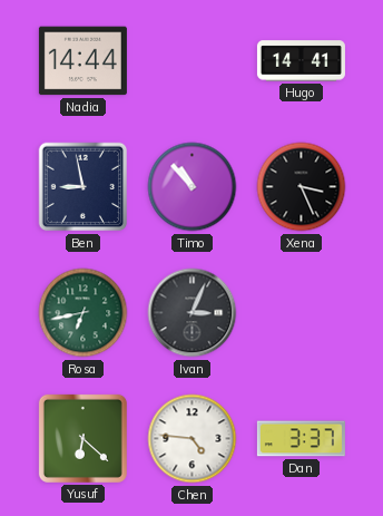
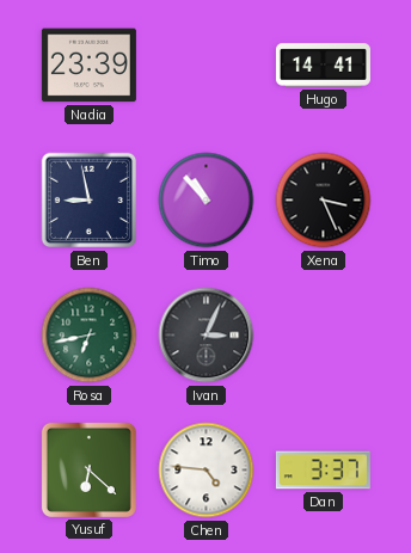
Nadia: 14:44 -> 23:39 (88, 66)
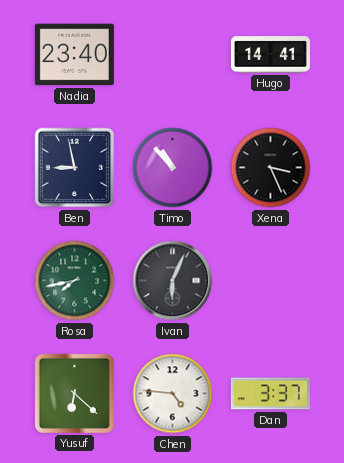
Nadia: 23:39 -> 23:40 (74, 55)
Rosa: 6:43 -> 7:43 (75, 281)
Ivan: 3:04 -> 6:04 (173, 281)
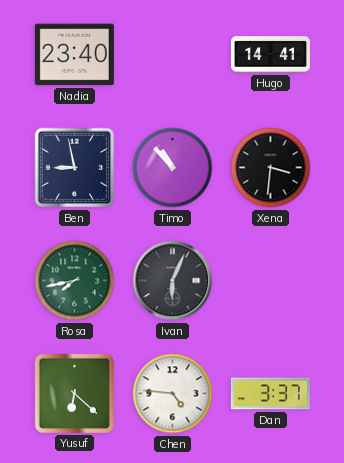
Xena: 3:26 -> 3:31 (271, 168)
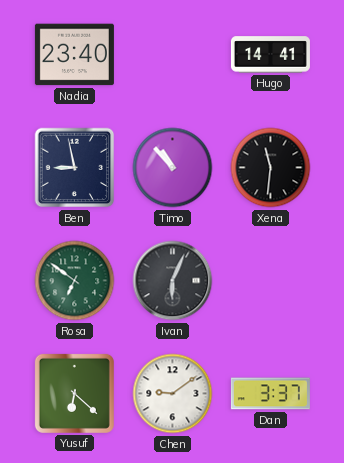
Xena: 3:31 -> 11:31 (271, 168)
Rosa: 7:43 -> 6:51 (75, 281)
Chen: 4:46 -> 9:09 (173, 394)
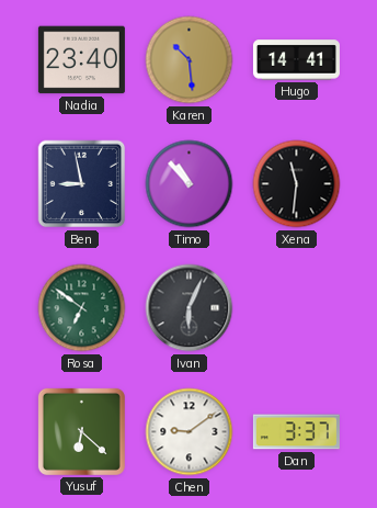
Karen: none -> 10:29 (190, 60)
